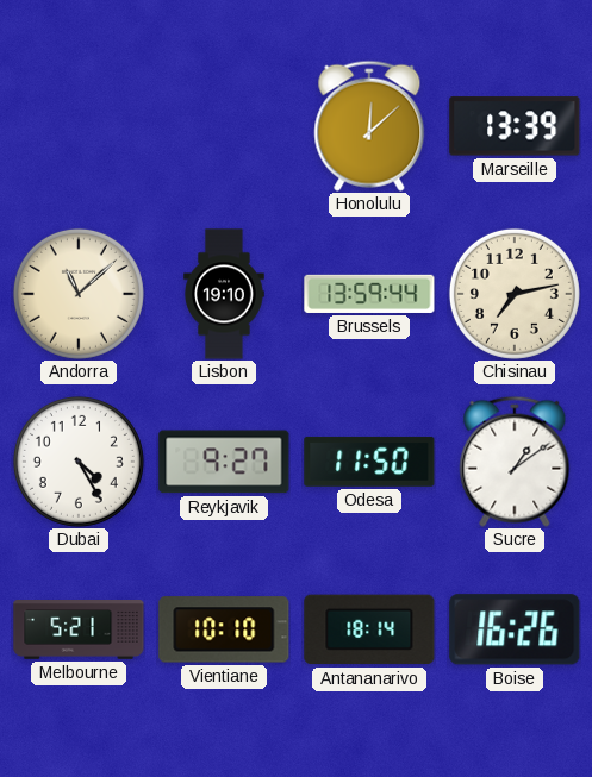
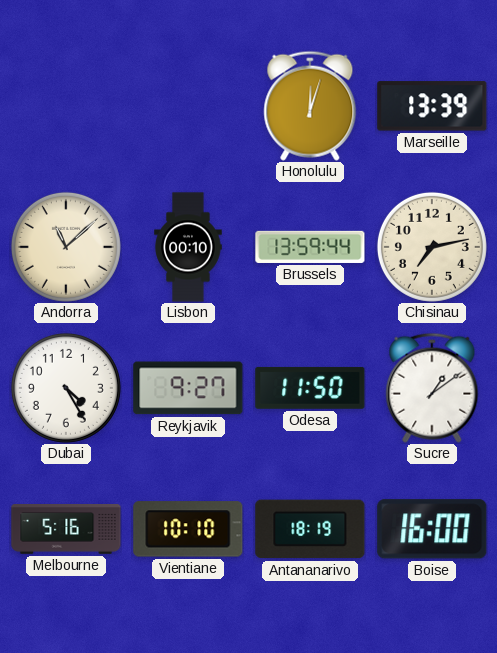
Honolulu: 12:08 -> 12:03 (310, 106)
Lisbon: 19:10 -> 00:10 (188, 247)
Melbourne: 5:21 -> 5:16 (66, 530)
Antananarivo: 18:14 -> 18:19 (310, 529)
Boise: 16:26 -> 16:00 (432, 529)
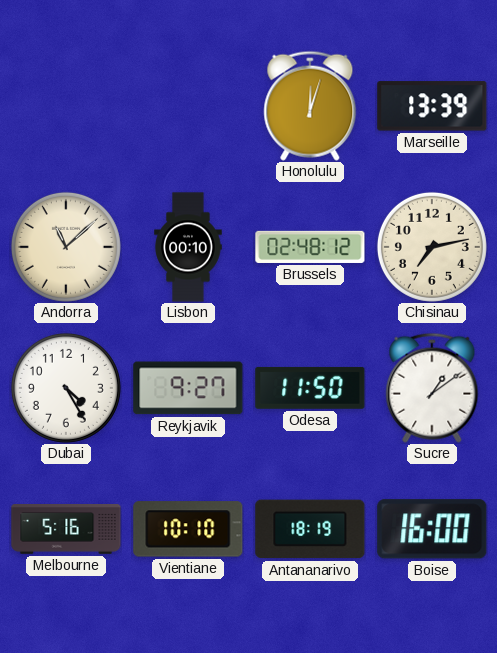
Brussels: 13:59 -> 02:48 (310, 247)
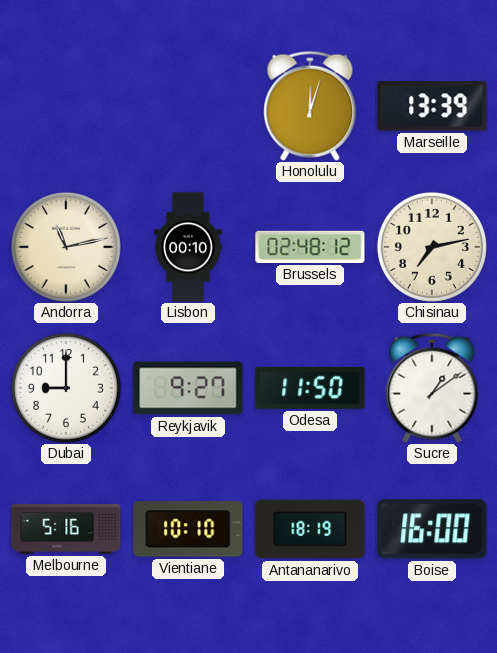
Andorra: 11:08 -> 11:13 (66, 247)
Dubai: 4:25 -> 9:00 (66, 388)
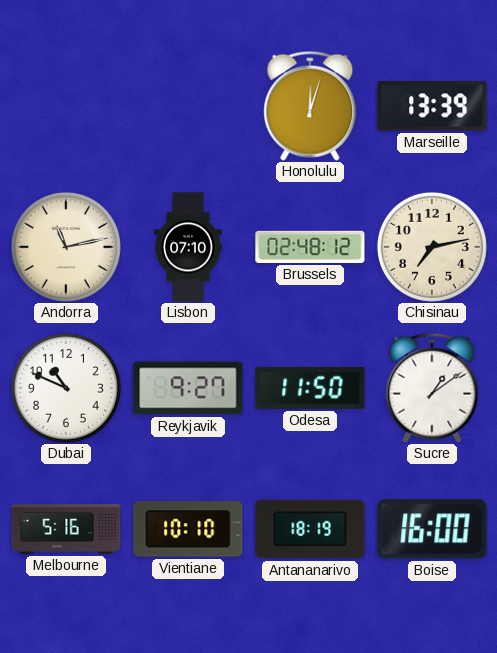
Lisbon: 00:10 -> 07:10 (188, 247)
Dubai: 9:00 -> 10:49 (66, 388)
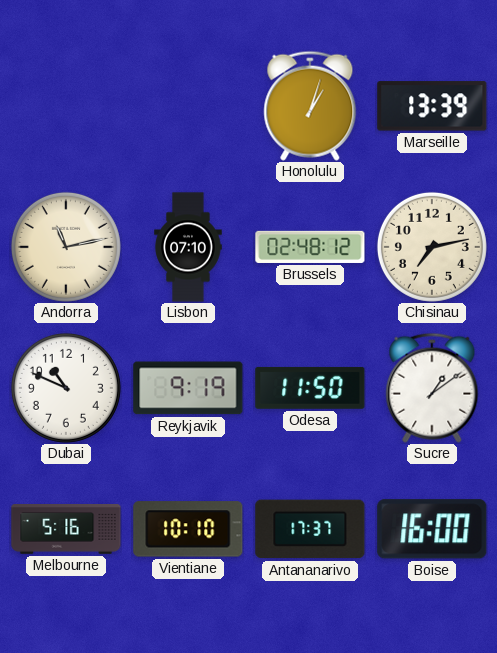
Honolulu: 12:03 -> 1:03 (310, 106)
Reykjavik: 9:27 -> 9:19 (188, 388)
Antananarivo: 18:19 -> 17:37 (310, 529)
